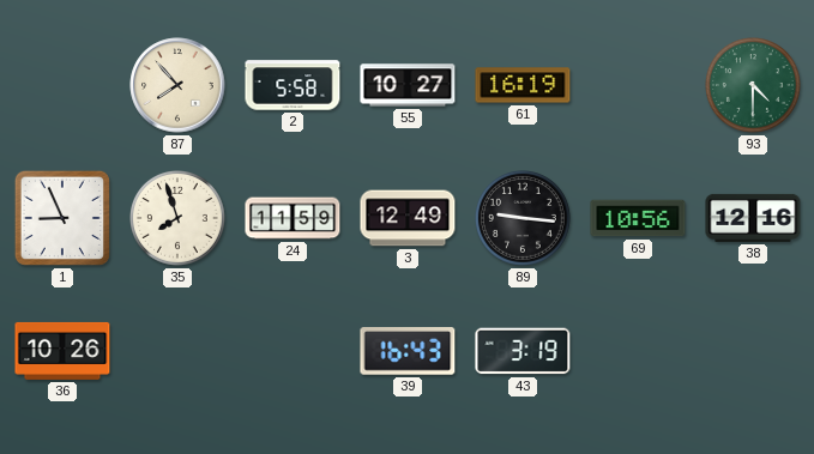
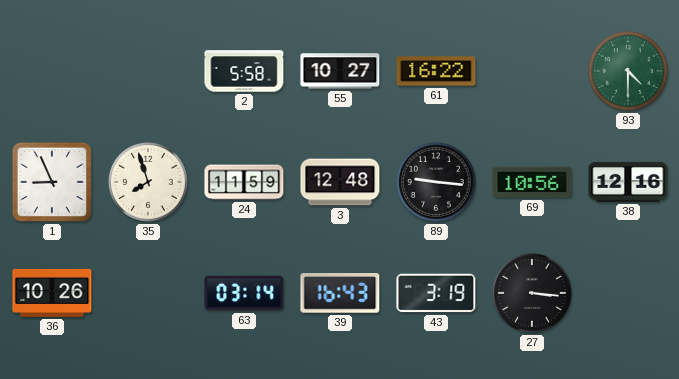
87: 7:53 -> none (177, 85)
61: 16:19 -> 16:22 (436, 71)
3: 12:49 -> 12:48 (340, 182)
63: none -> 03:14 (244, 293)
27: none -> 3:16 (533, 294)
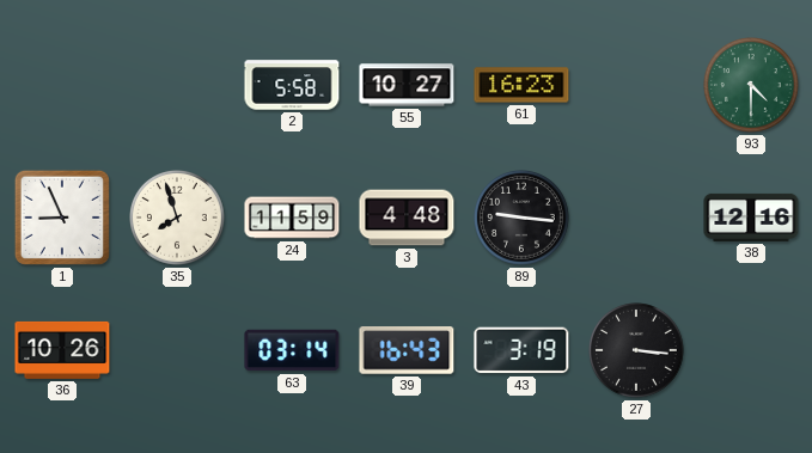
61: 16:22 -> 16:23 (521, 85)
3: 12:48 -> 4:48 (407, 218)
69: 10:56 -> none (532, 182)
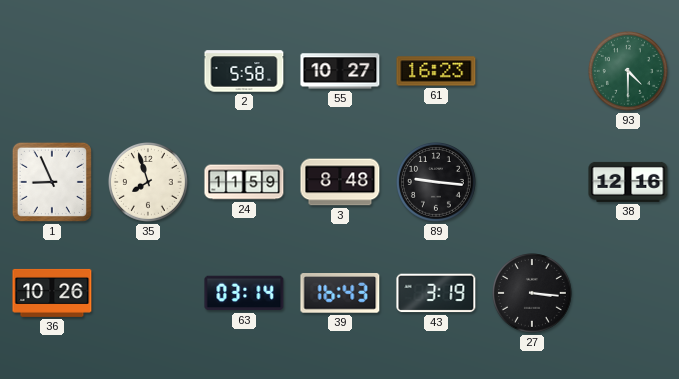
3: 4:48 -> 8:48 (340, 182)
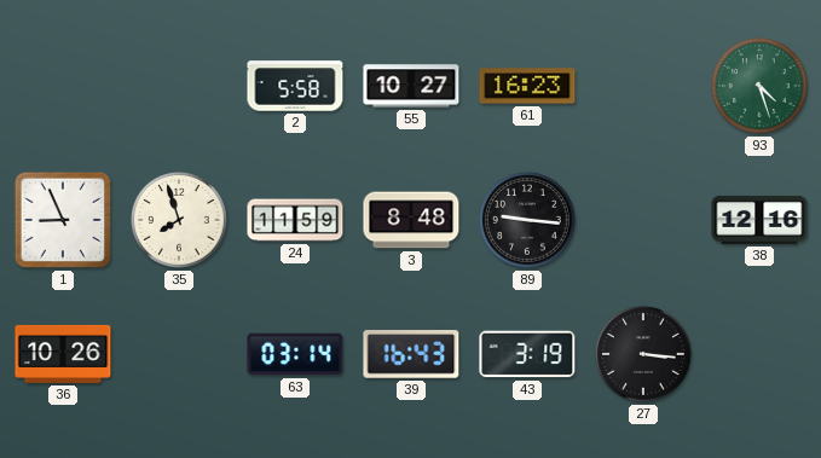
93: 4:30 -> 4:27 (761, 87)
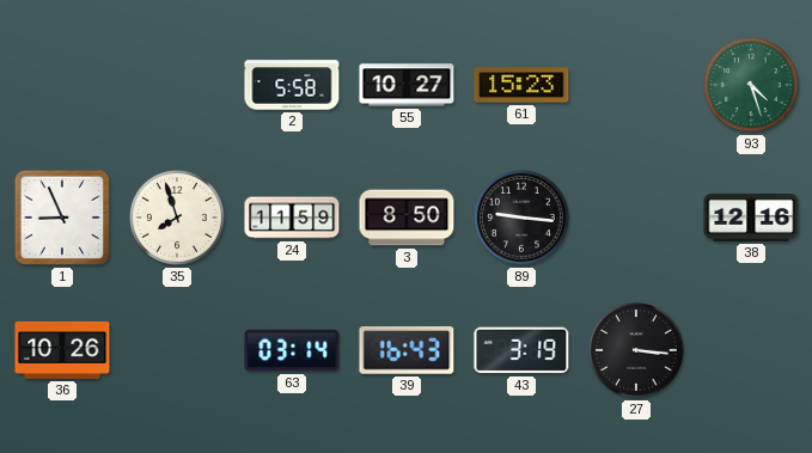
61: 16:23 -> 15:23 (521, 85)
3: 8:48 -> 8:50 (407, 218)
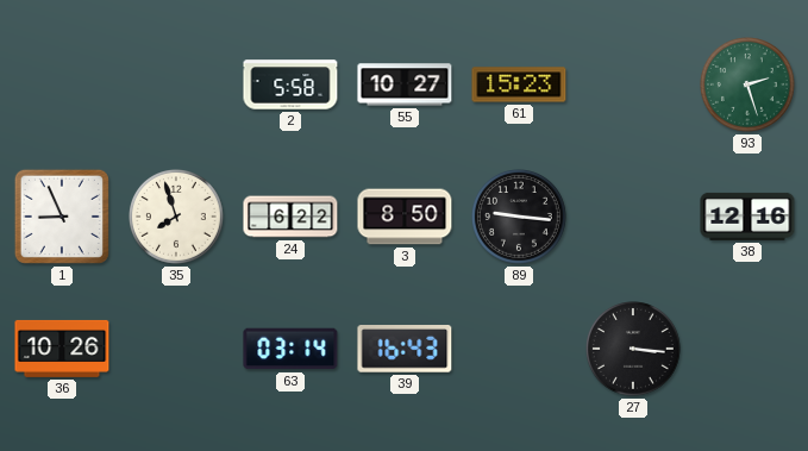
93: 4:27 -> 2:27 (749, 86)
24: 11:59 -> 6:22 (290, 217)
43: 3:19 -> none (521, 350)
